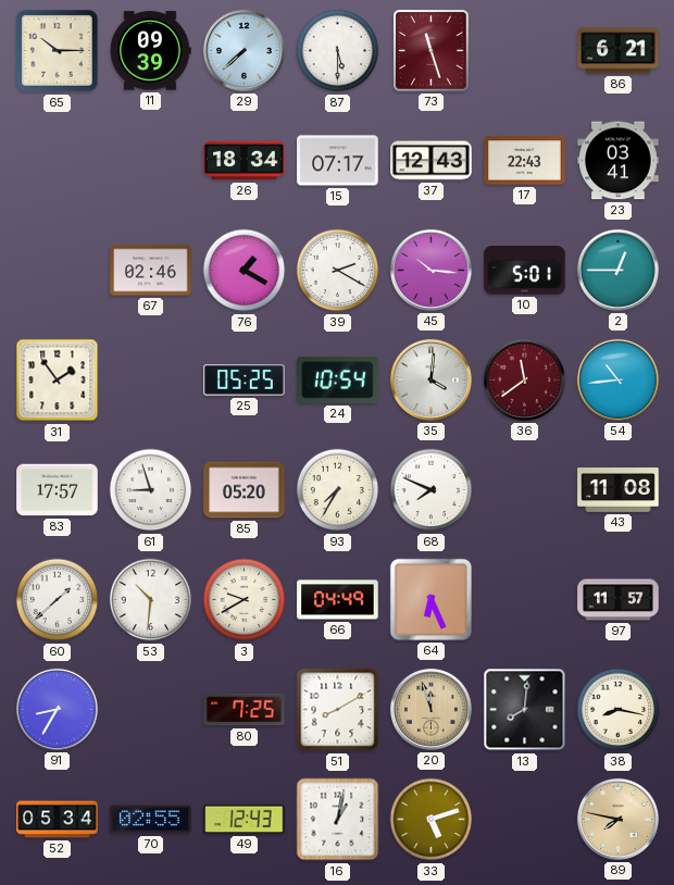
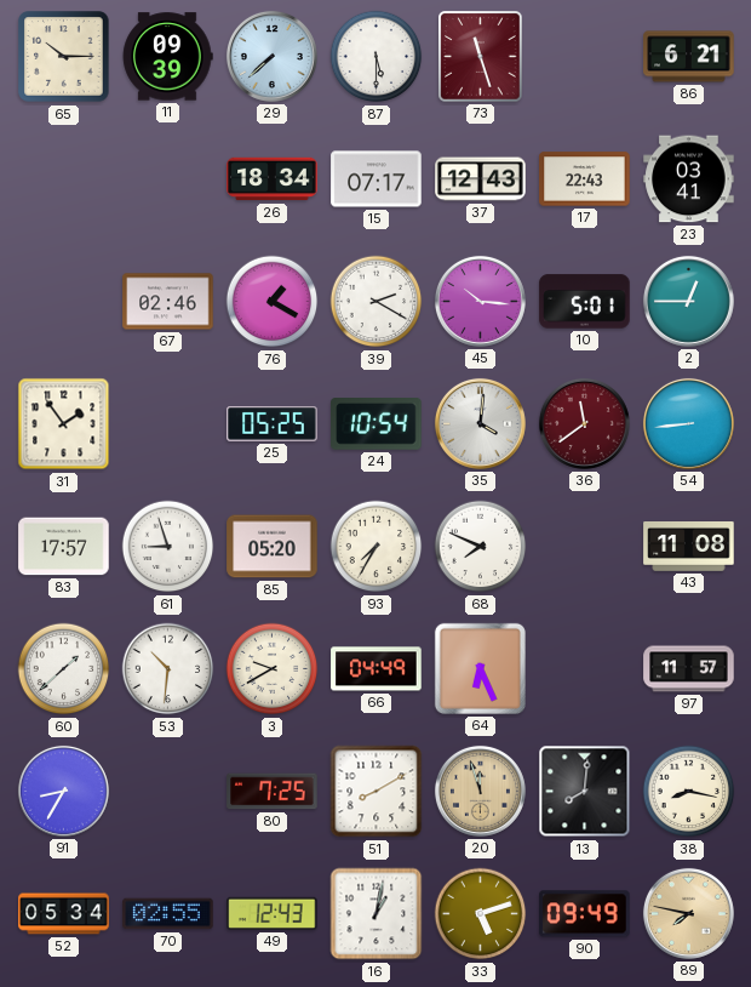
54: 10:44 -> 8:44 (688, 423)
90: none -> 09:49 (585, 914)
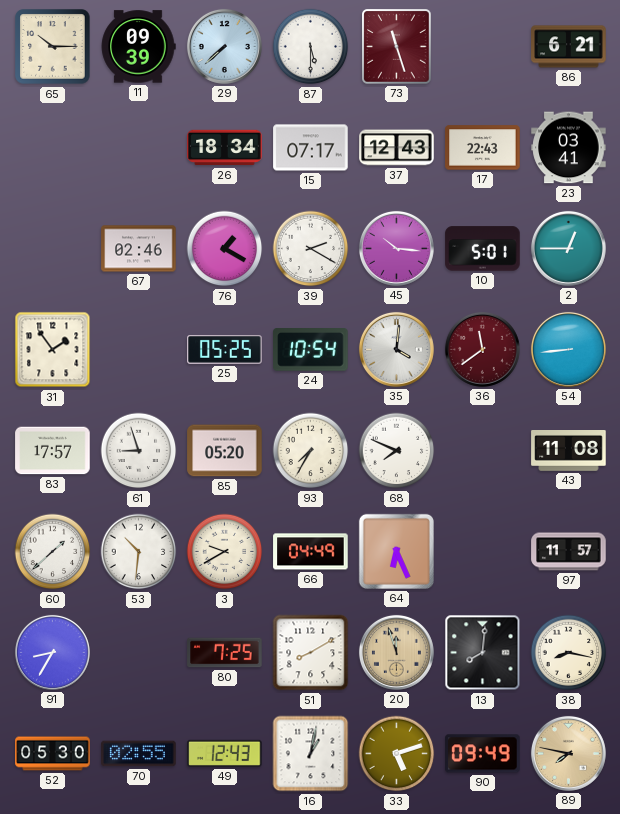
52: 05:34 -> 05:30 (53, 754)
